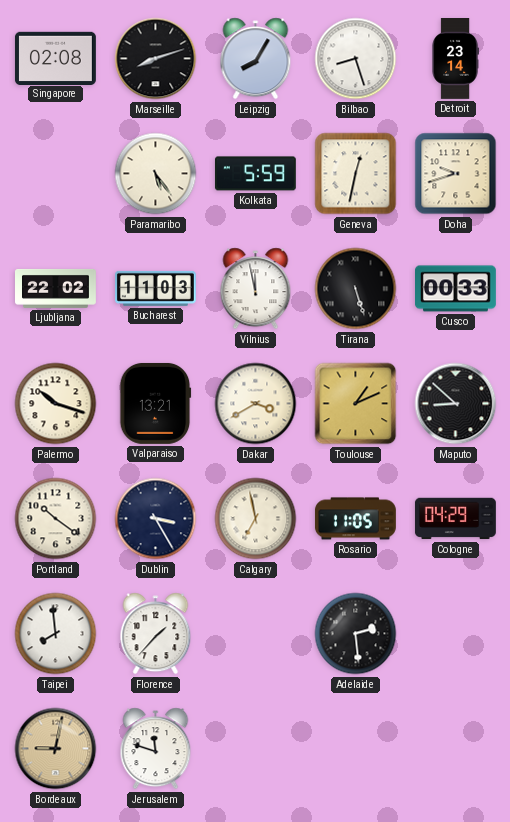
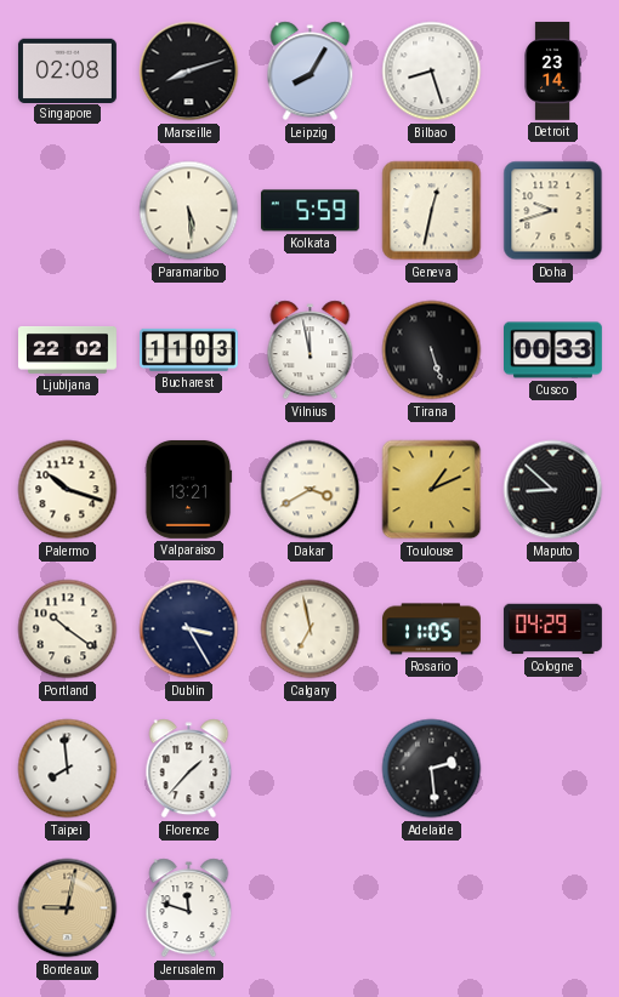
Paramaribo: 5:24 -> 5:29 (189, 211)
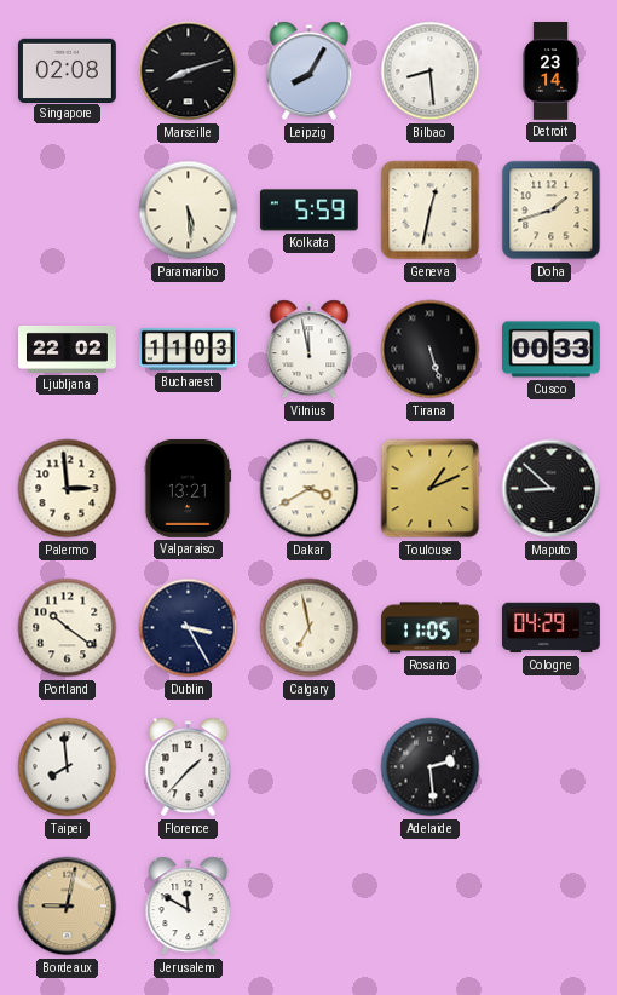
Bilbao: 8:27 -> 8:29 (431, 71)
Doha: 9:42 -> 1:42 (552, 211)
Palermo: 10:18 -> 2:59 (68, 489)
Jerusalem: 11:48 -> 11:50 (189, 907)
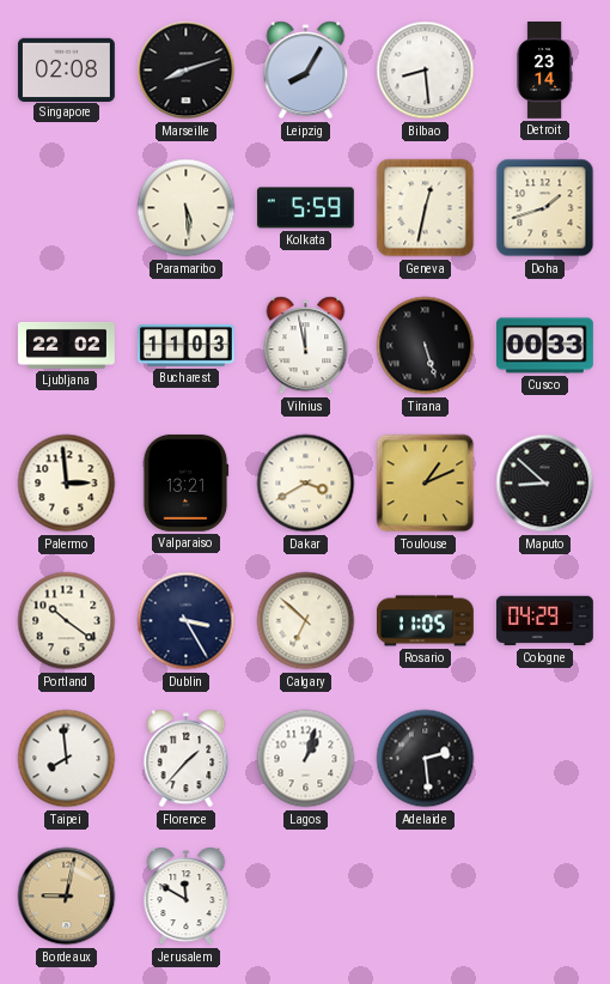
Calgary: 6:58 -> 6:52 (306, 621)
Lagos: none -> 1:03 (306, 759)
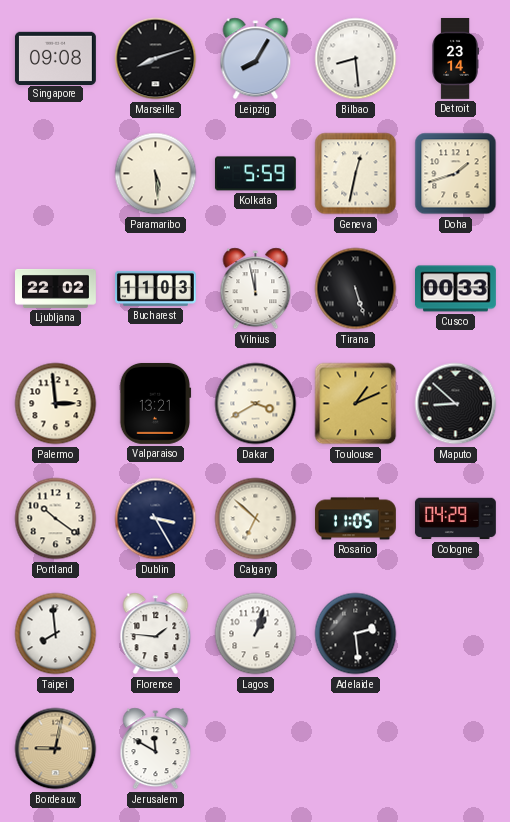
Singapore: 02:08 -> 09:08 (55, 58)
Florence: 1:37 -> 1:46 (156, 634)
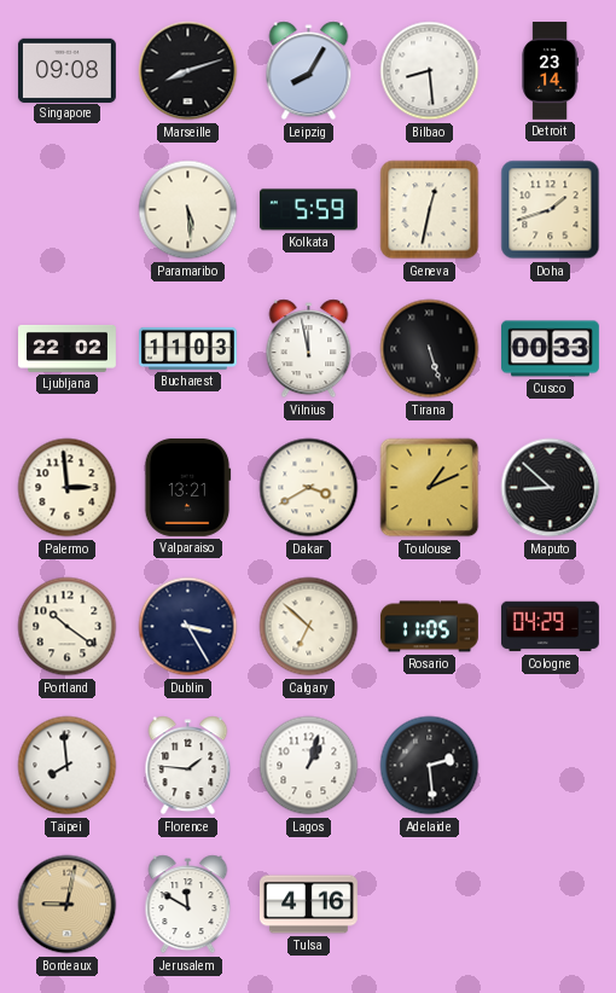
Tulsa: none -> 4:16 (308, 905)
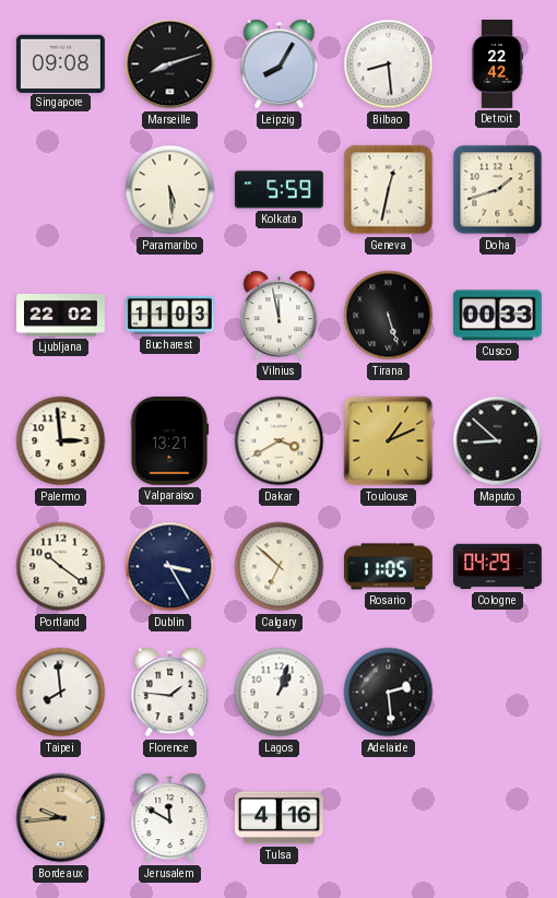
Detroit: 23:14 -> 22:42 (497, 64)
Bordeaux: 9:02 -> 9:44 (61, 818)
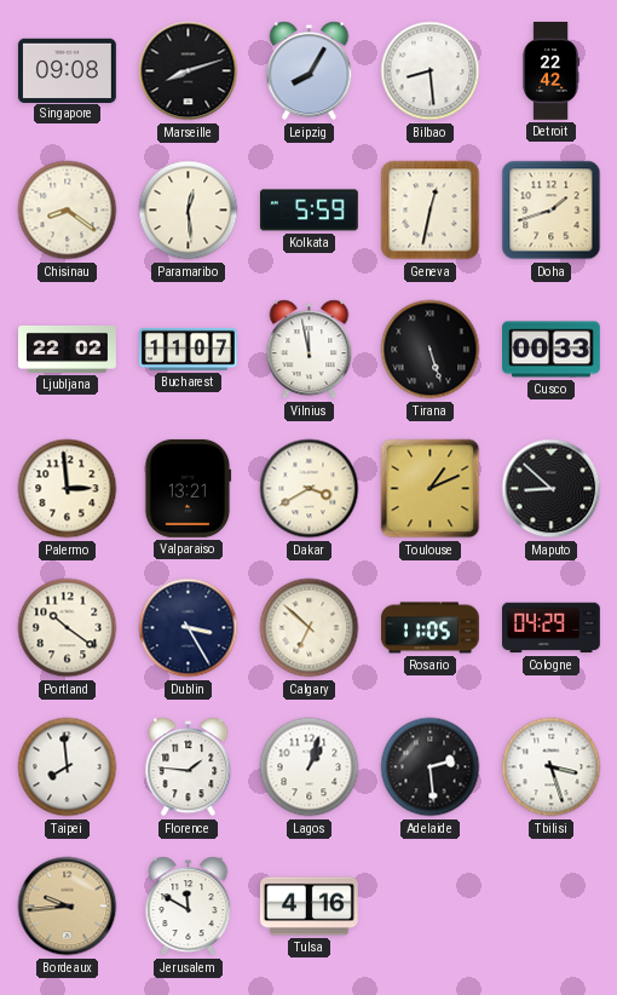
Chisinau: none -> 8:21 (68, 211)
Paramaribo: 5:29 -> 12:29 (189, 211)
Bucharest: 11:03 -> 11:07 (189, 349)
Tbilisi: none -> 3:27 (552, 767)
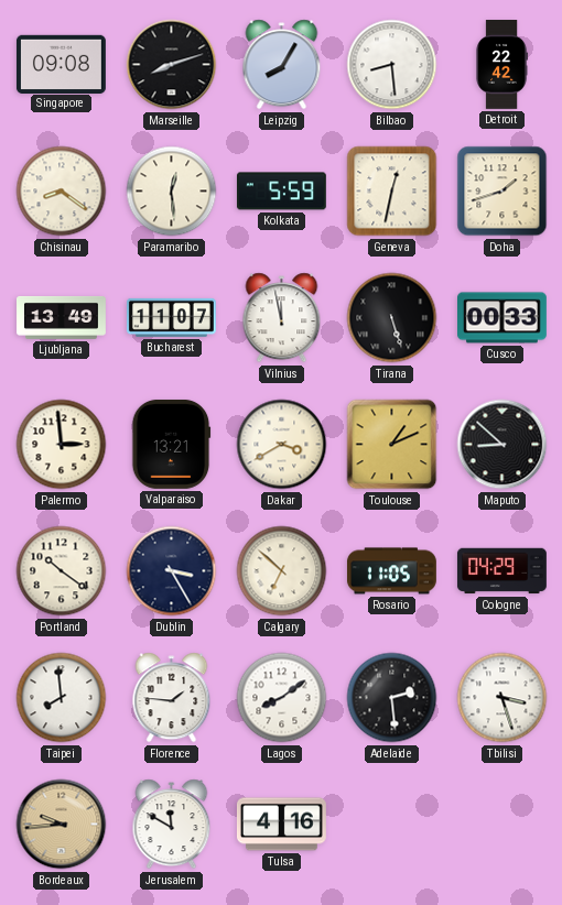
Ljubljana: 22:02 -> 13:49 (62, 317)
Lagos: 1:03 -> 8:09 (282, 698)
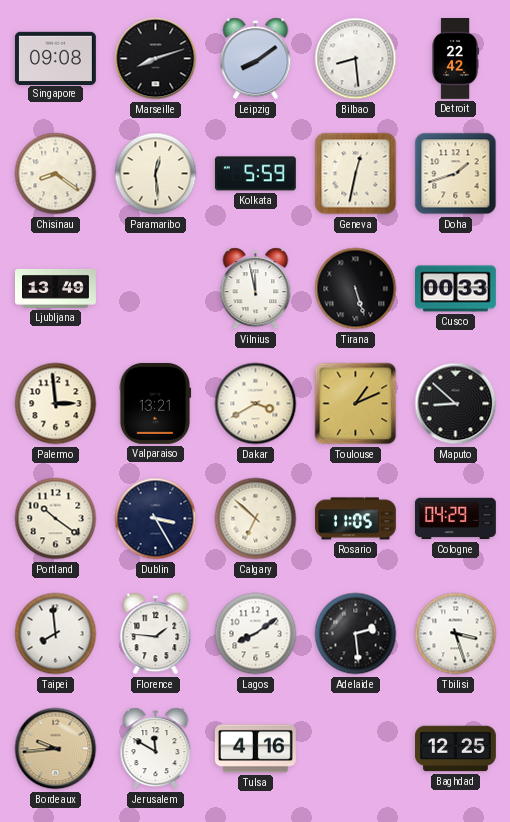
Leipzig: 8:05 -> 8:09 (256, 59)
Bucharest: 11:07 -> none (172, 317)
Baghdad: none -> 12:25 (456, 749)
